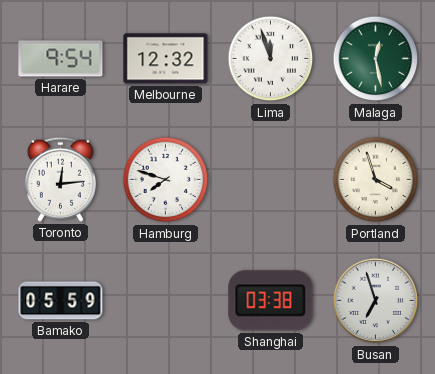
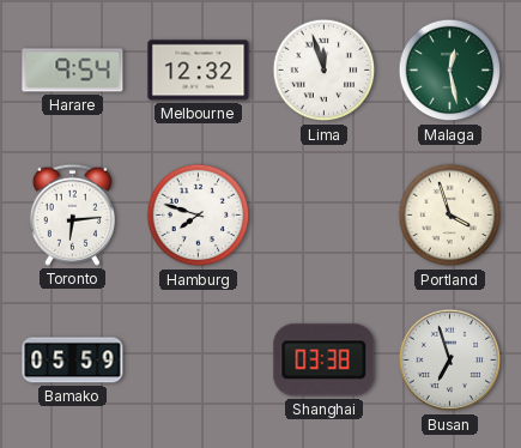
Toronto: 12:14 -> 6:14 (72, 214)
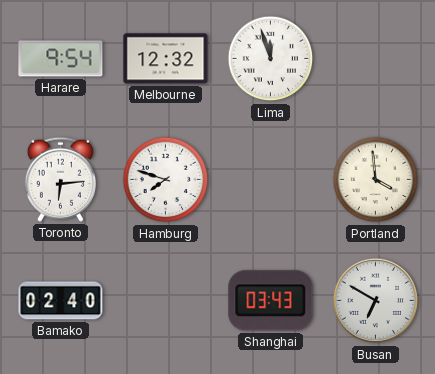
Malaga: 12:28 -> none (450, 71)
Portland: 3:57 -> 3:59 (376, 180)
Bamako: 05:59 -> 02:40 (61, 301)
Shanghai: 03:38 -> 03:43 (271, 301)
Busan: 6:57 -> 6:50 (376, 301)
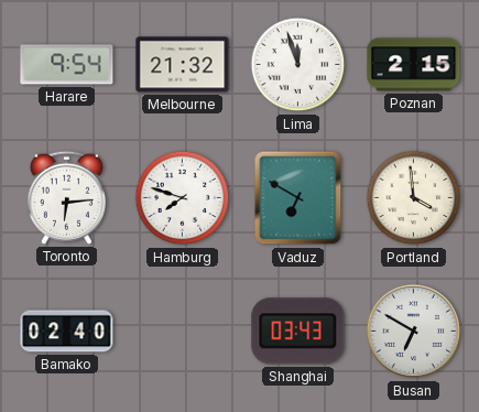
Melbourne: 12:32 -> 21:32 (183, 65)
Poznan: none -> 2:15 (414, 65)
Vaduz: none -> 6:50 (298, 198)
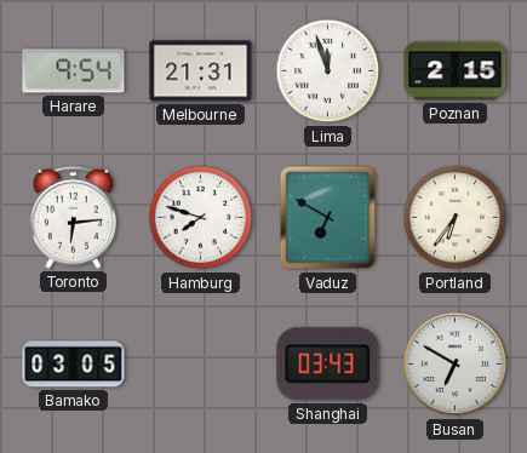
Melbourne: 21:32 -> 21:31 (201, 71)
Portland: 3:59 -> 6:36 (456, 218)
Bamako: 02:40 -> 03:05 (74, 365)
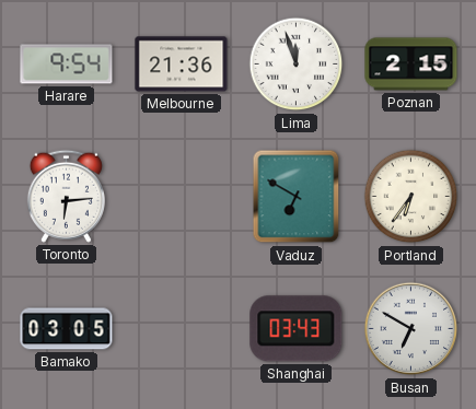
Melbourne: 21:31 -> 21:36 (182, 65)
Hamburg: 7:48 -> none (201, 218)
